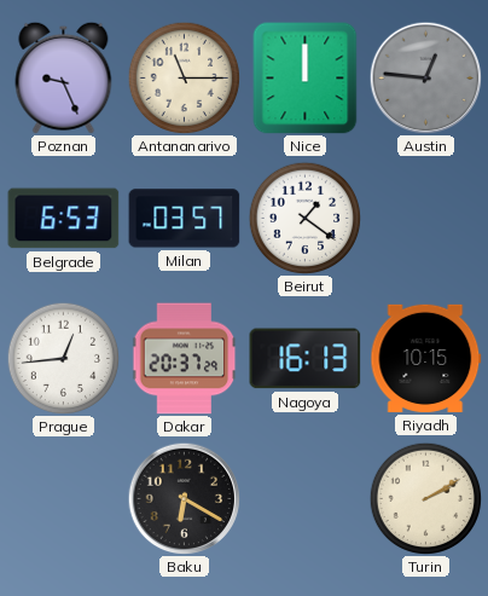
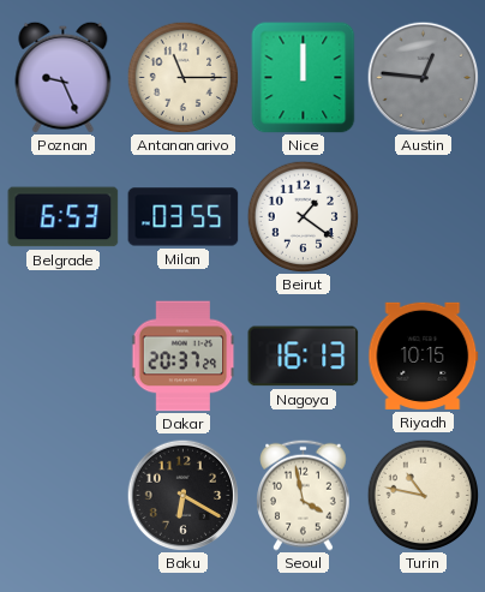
Milan: 03:57 -> 03:55 (184, 217)
Prague: 12:44 -> none (63, 358)
Seoul: none -> 3:58 (304, 495)
Turin: 2:10 -> 10:47 (423, 495)
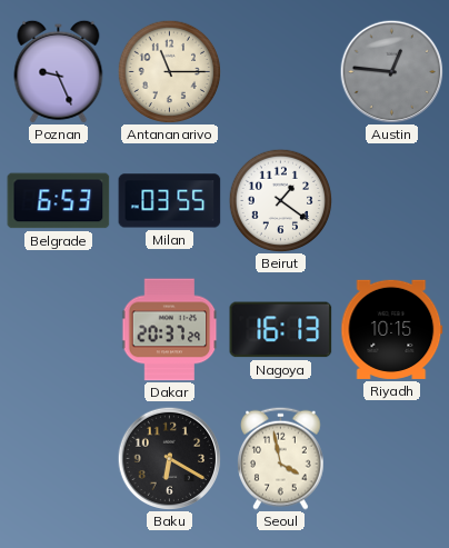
Nice: 12:00 -> none (304, 78)
Turin: 10:47 -> none (423, 495)
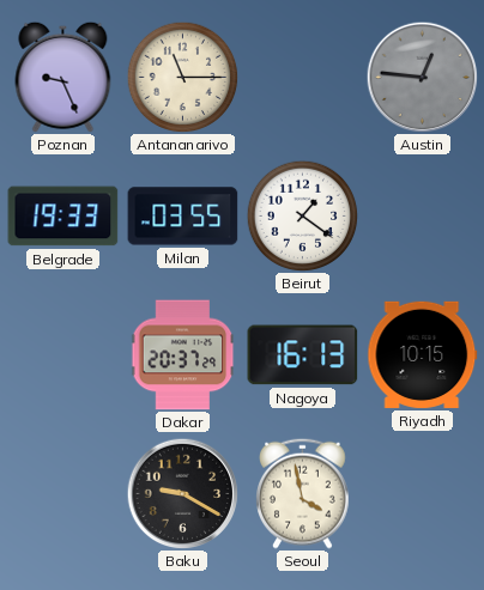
Belgrade: 6:53 -> 19:33 (63, 217)
Baku: 6:20 -> 9:20 (182, 493)
